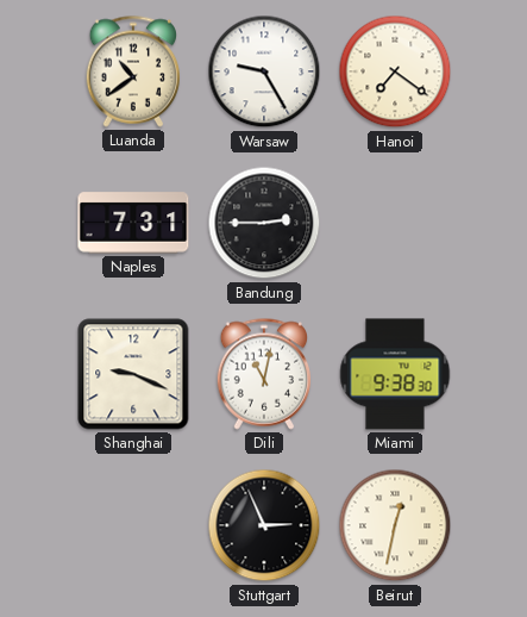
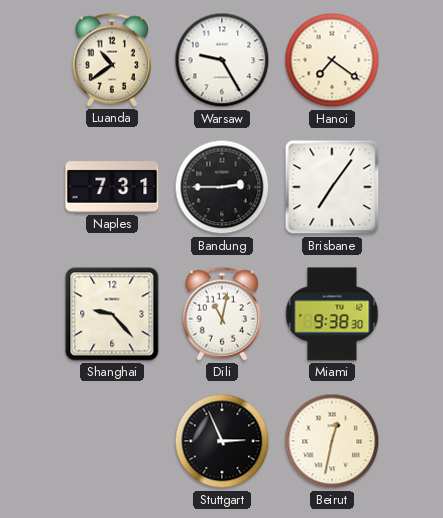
Brisbane: none -> 7:06 (332, 187)
Shanghai: 9:19 -> 9:23 (112, 314)
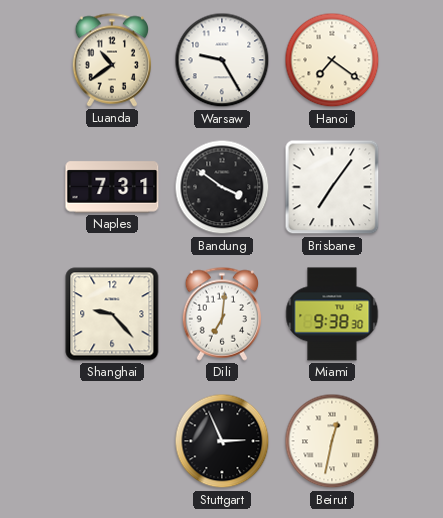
Bandung: 2:45 -> 3:51 (222, 187)
Dili: 11:02 -> 7:01 (221, 314)
